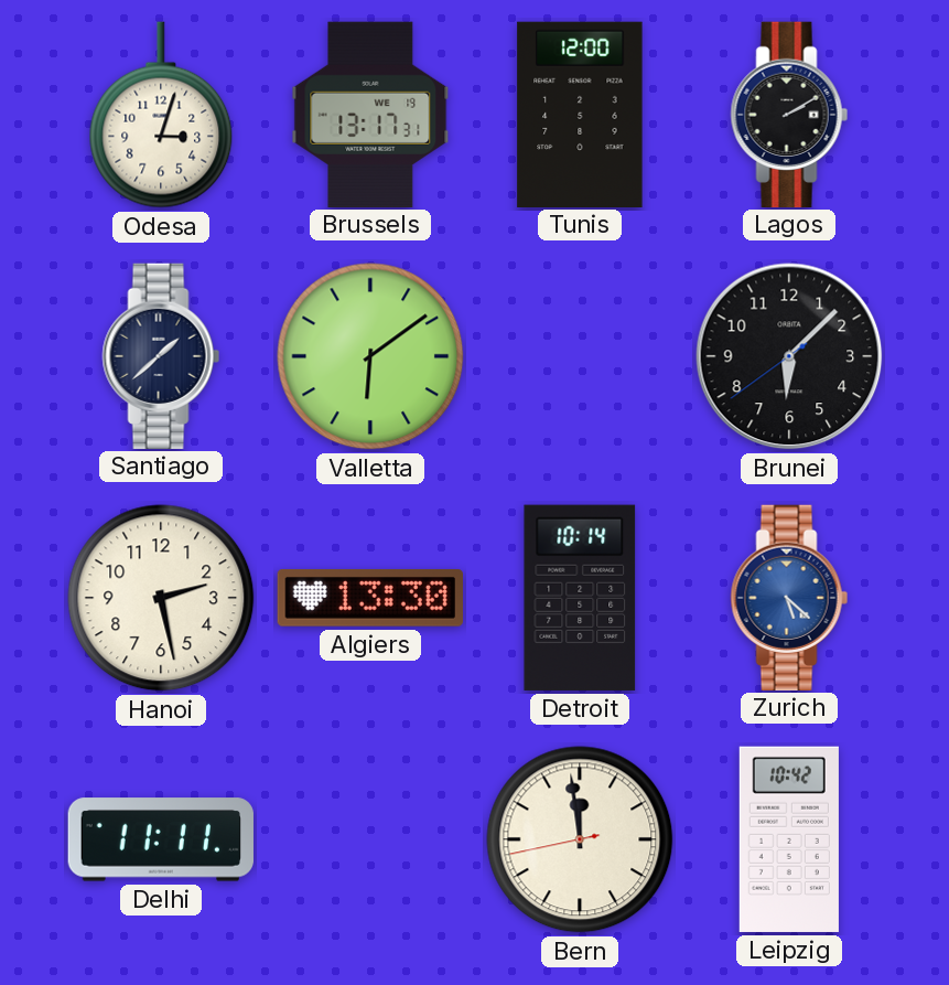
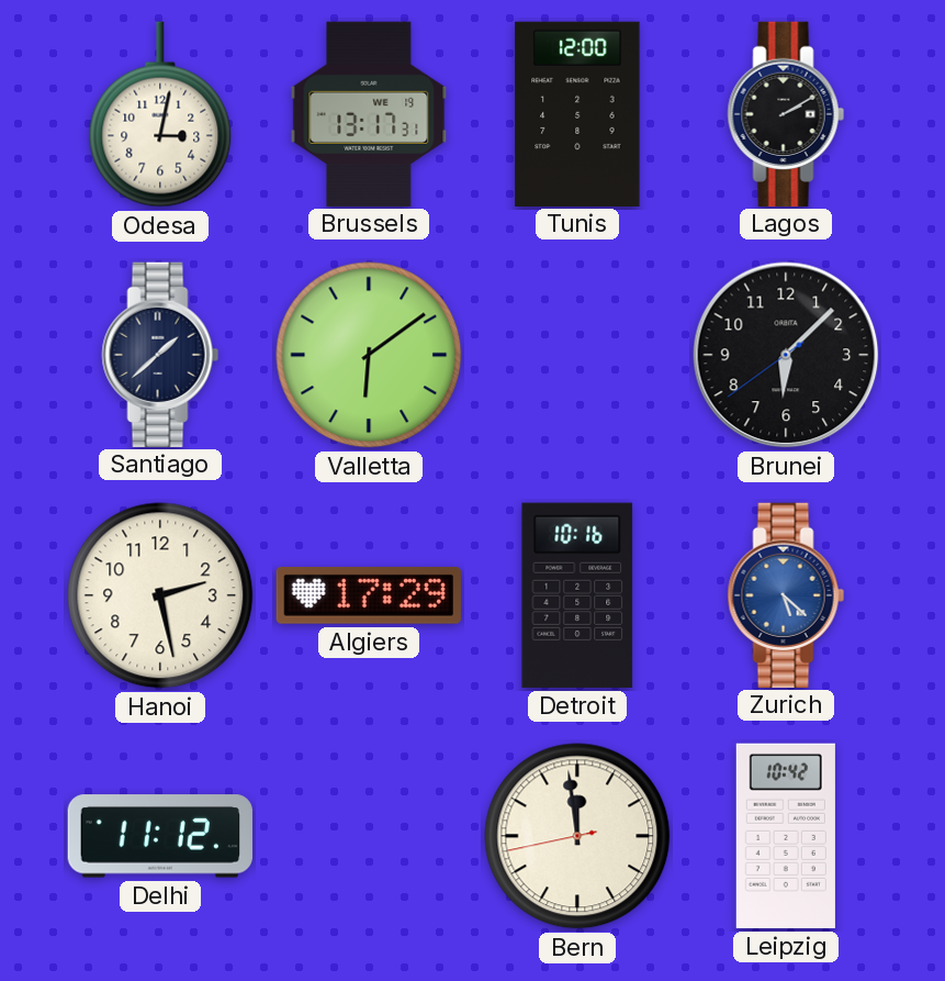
Odesa: 3:03 -> 3:02 (160, 114)
Algiers: 13:30 -> 17:29 (369, 595)
Detroit: 10:14 -> 10:16 (577, 595)
Delhi: 11:11 -> 11:12 (160, 836)
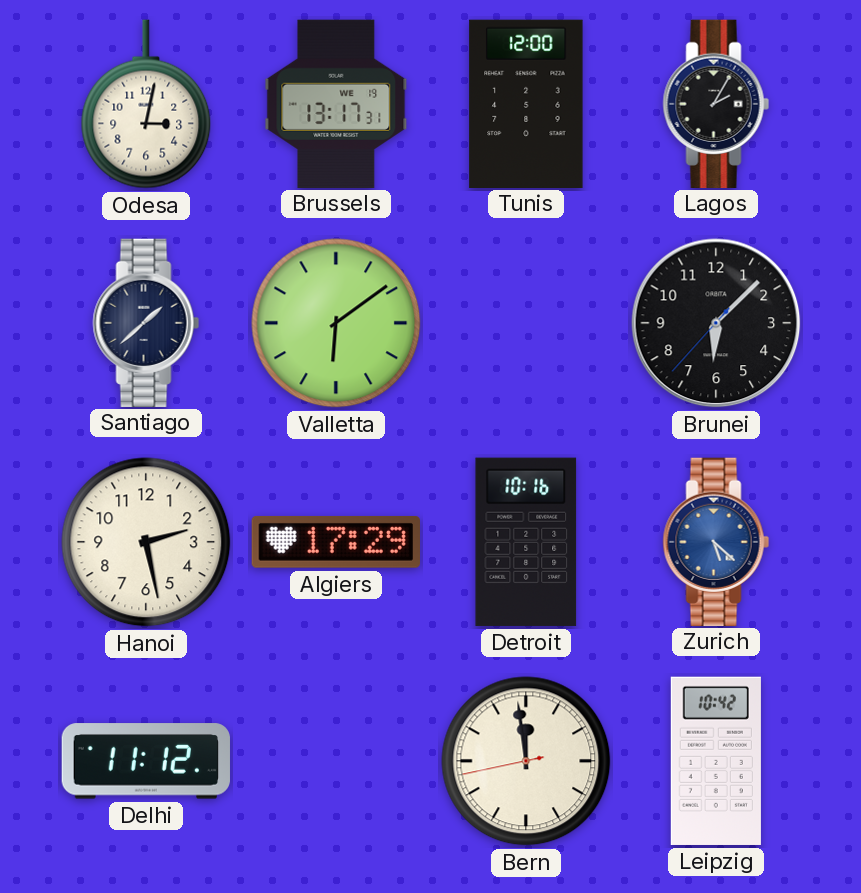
Lagos: 2:10 -> 2:05 (716, 103)
Brunei: 6:07:39 -> 6:07:37 (716, 323)
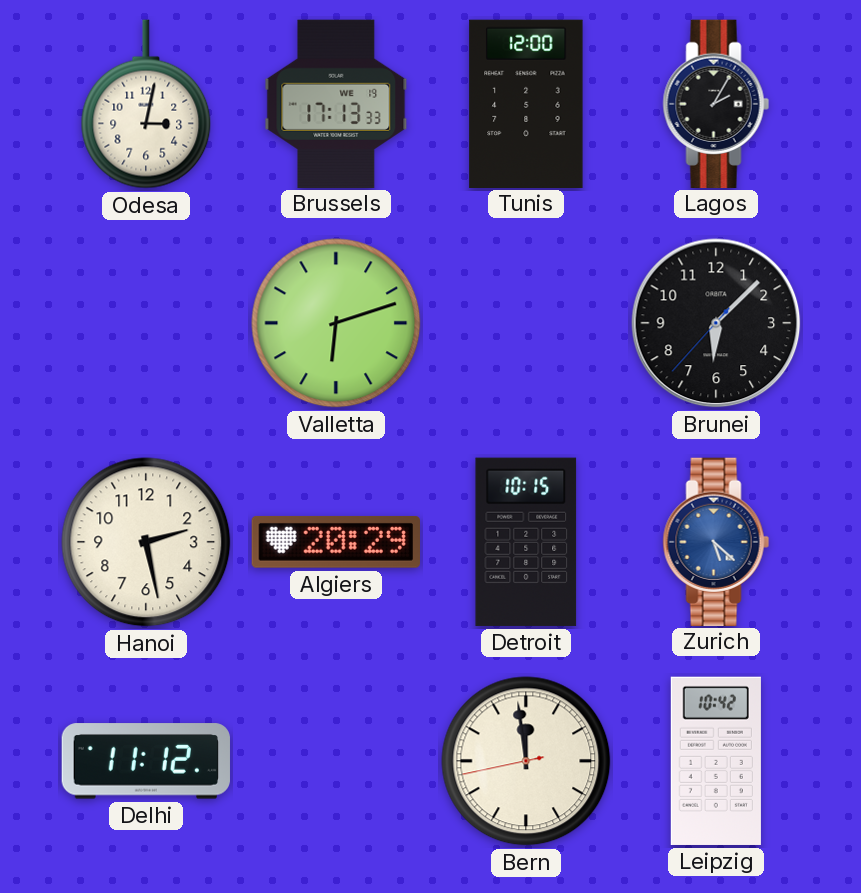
Brussels: 13:17 -> 17:13 (336, 103)
Santiago: 1:38 -> none (146, 322)
Valletta: 6:09 -> 6:12 (336, 323)
Algiers: 17:29 -> 20:29 (336, 542)
Detroit: 10:16 -> 10:15 (526, 542)
